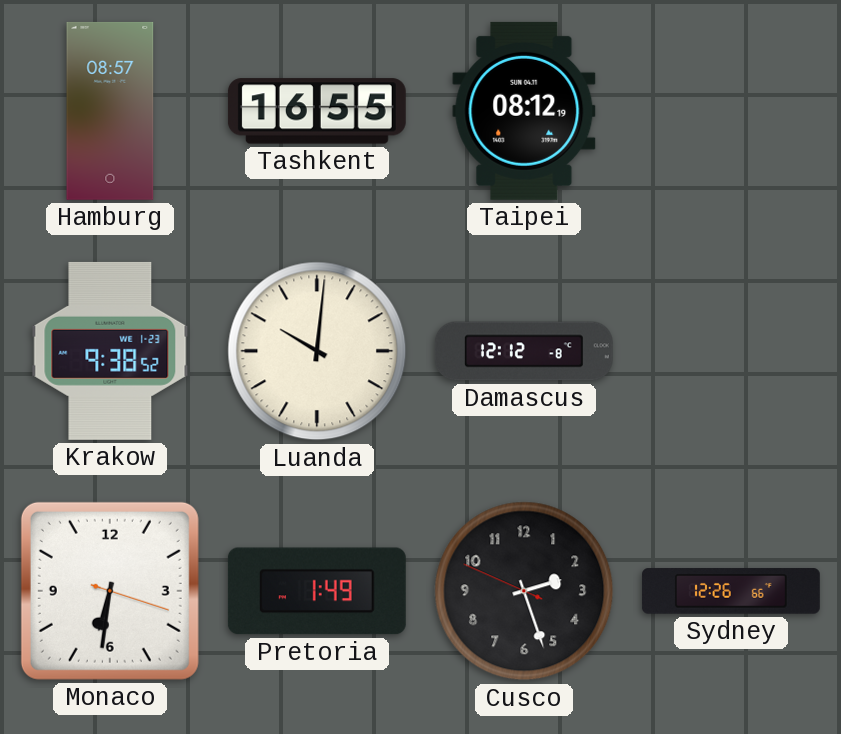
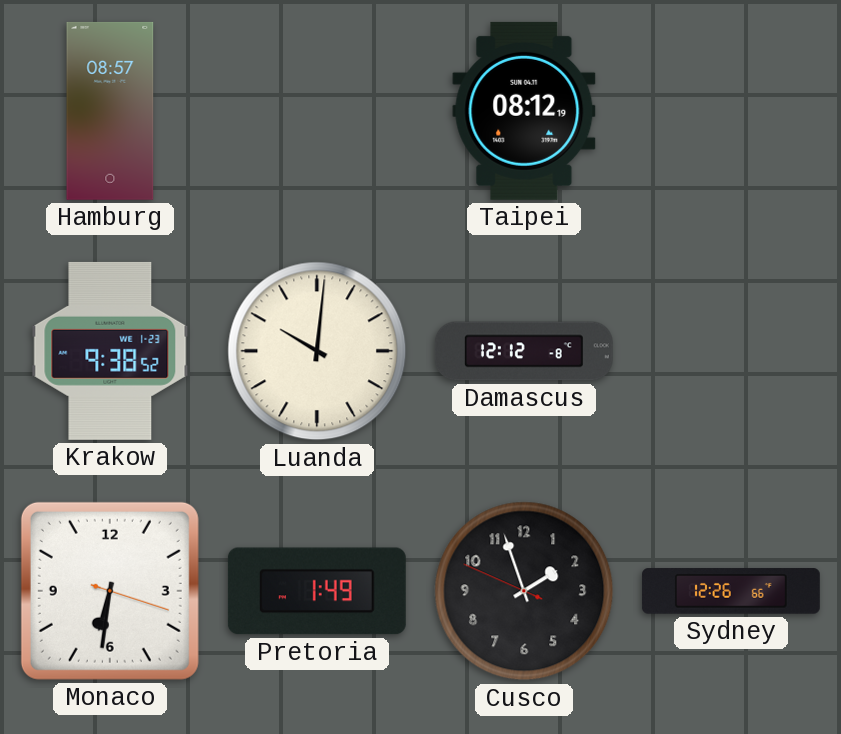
Tashkent: 16:55 -> none (317, 111)
Cusco: 2:26 -> 1:56 (524, 591)
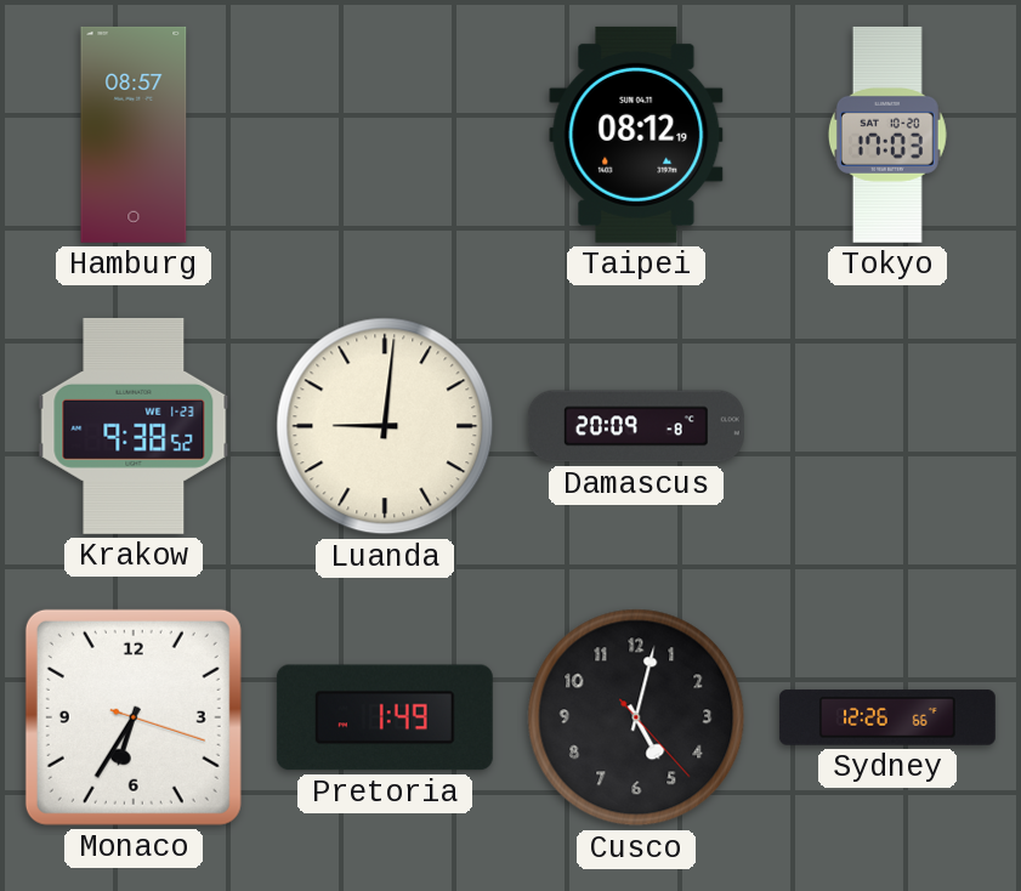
Tokyo: none -> 17:03 (887, 135)
Luanda: 10:01 -> 9:01 (385, 426)
Damascus: 12:12 -> 20:09 (636, 426)
Monaco: 6:31 -> 6:35 (134, 717)
Cusco: 1:56 -> 5:02 (636, 717)
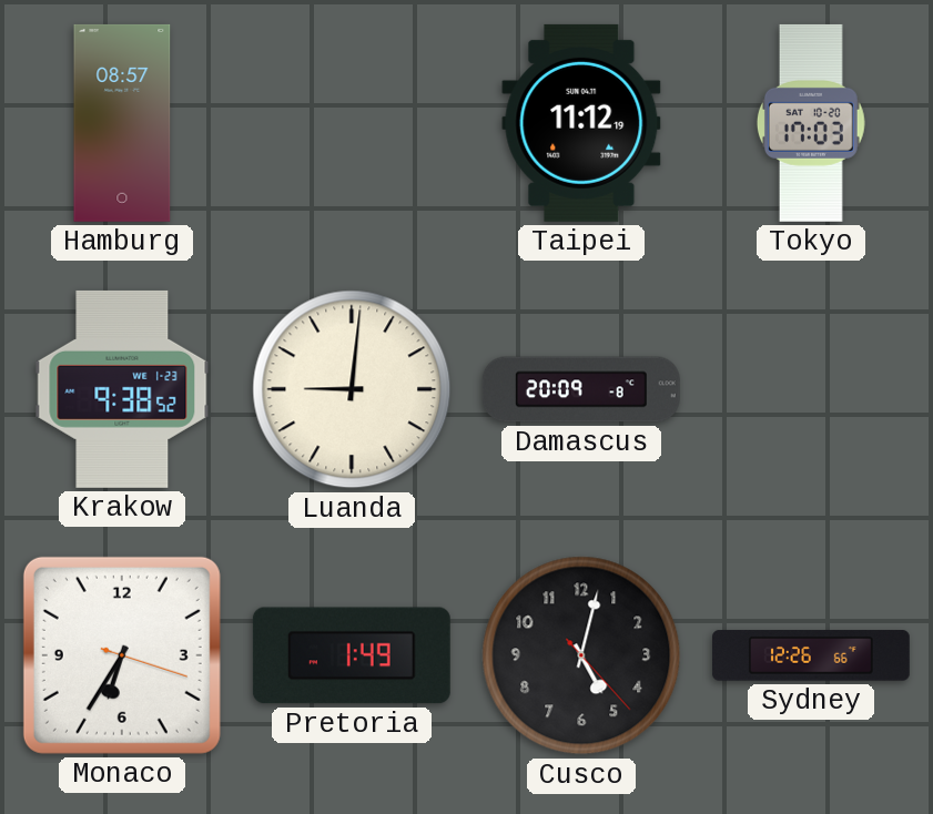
Taipei: 08:12 -> 11:12 (581, 123)
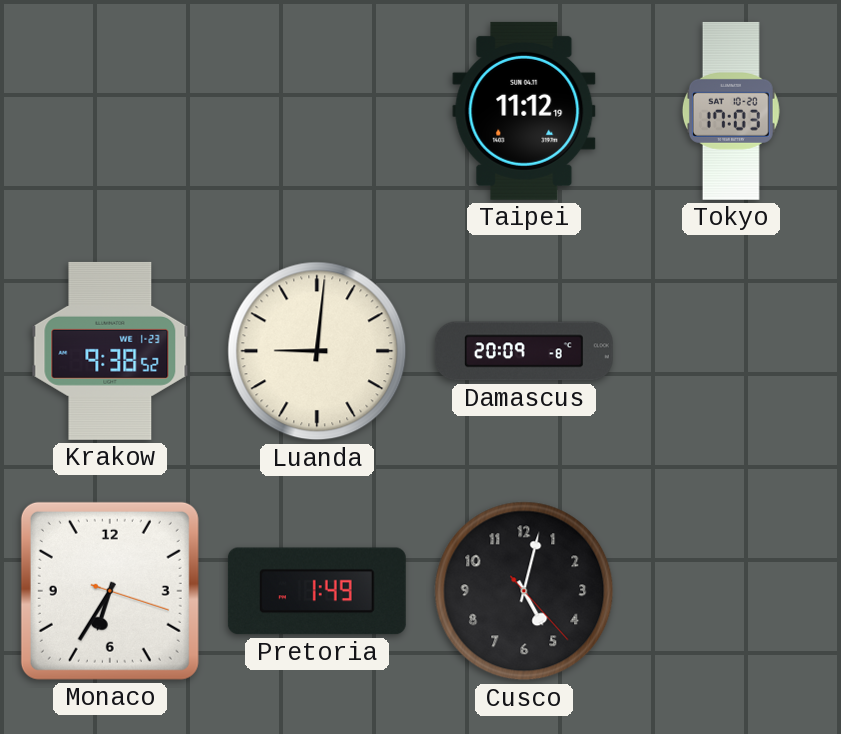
Hamburg: 08:57 -> none (122, 123)
Sydney: 12:26 -> none (811, 655)
